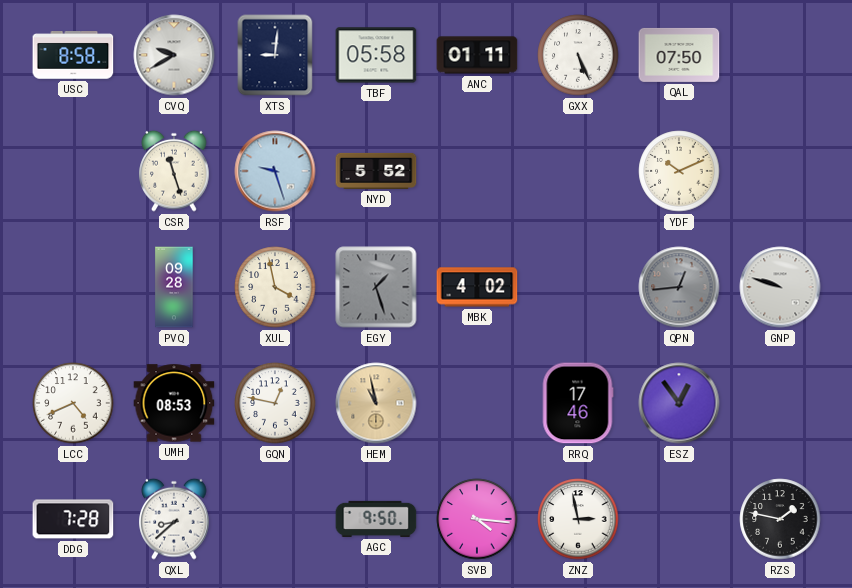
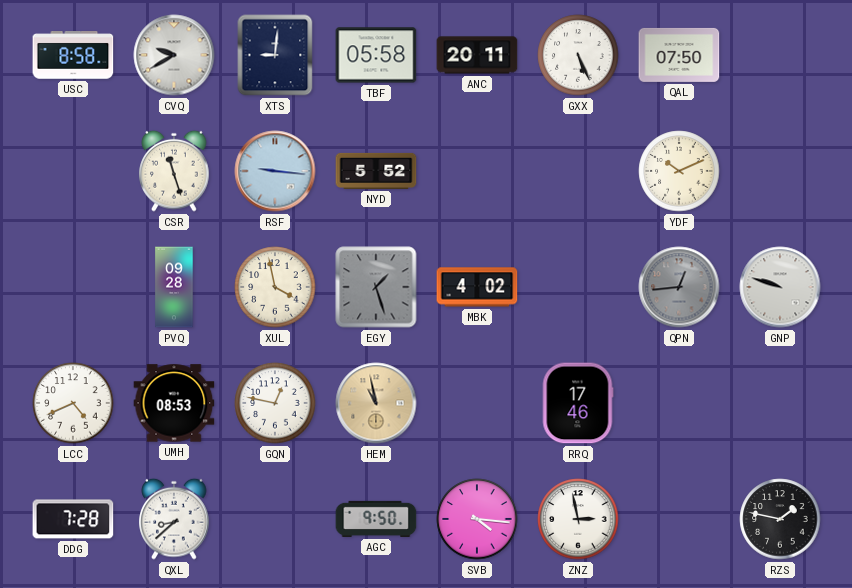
ANC: 01:11 -> 20:11 (477, 55)
RSF: 9:27 -> 9:16 (275, 171)
ESZ: 12:54 -> none (679, 403)
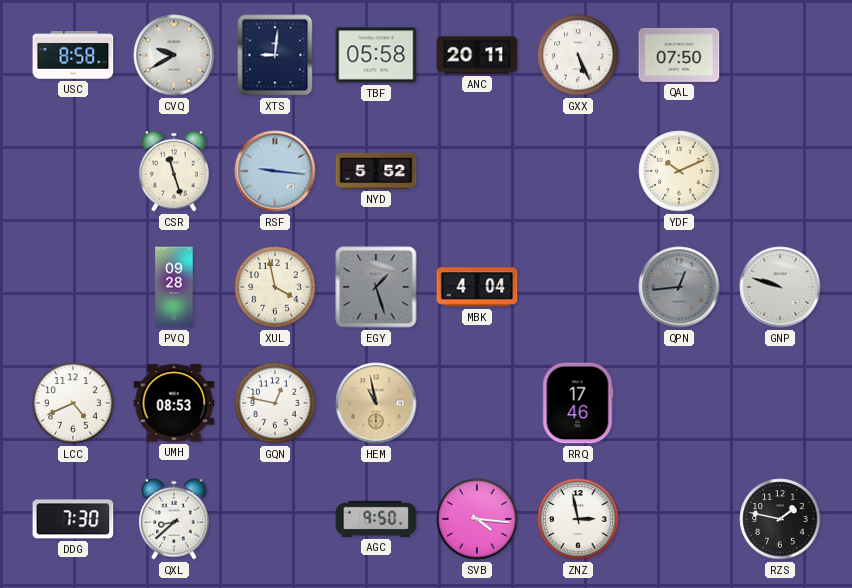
MBK: 4:02 -> 4:04 (477, 287)
DDG: 7:28 -> 7:30 (73, 519)
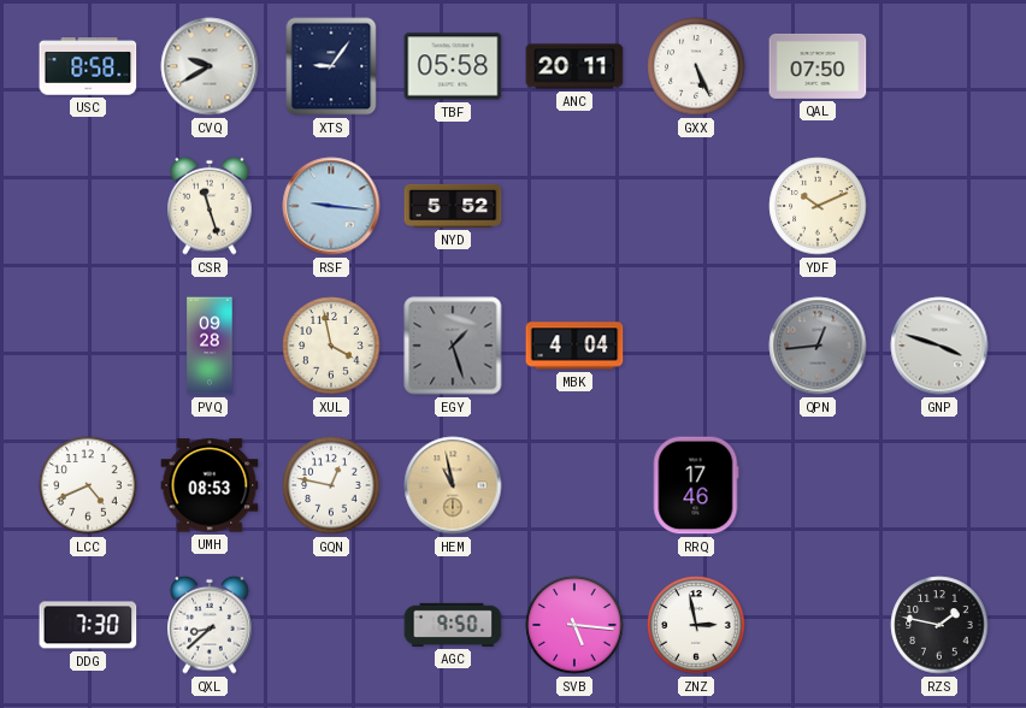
XTS: 9:01 -> 9:06 (331, 66)
GNP: 9:48 -> 3:48 (939, 346)
SVB: 4:16 -> 5:16 (574, 625)
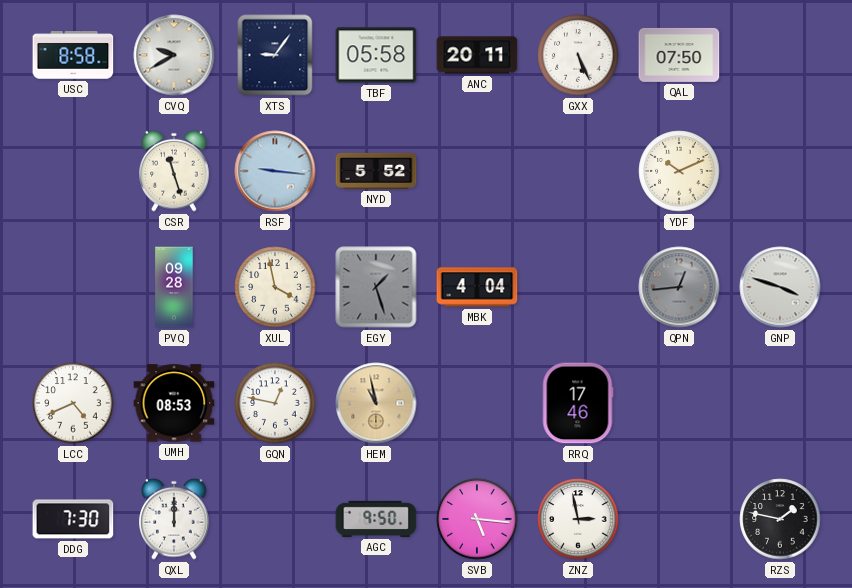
QXL: 8:38 -> 12:00 (174, 519)
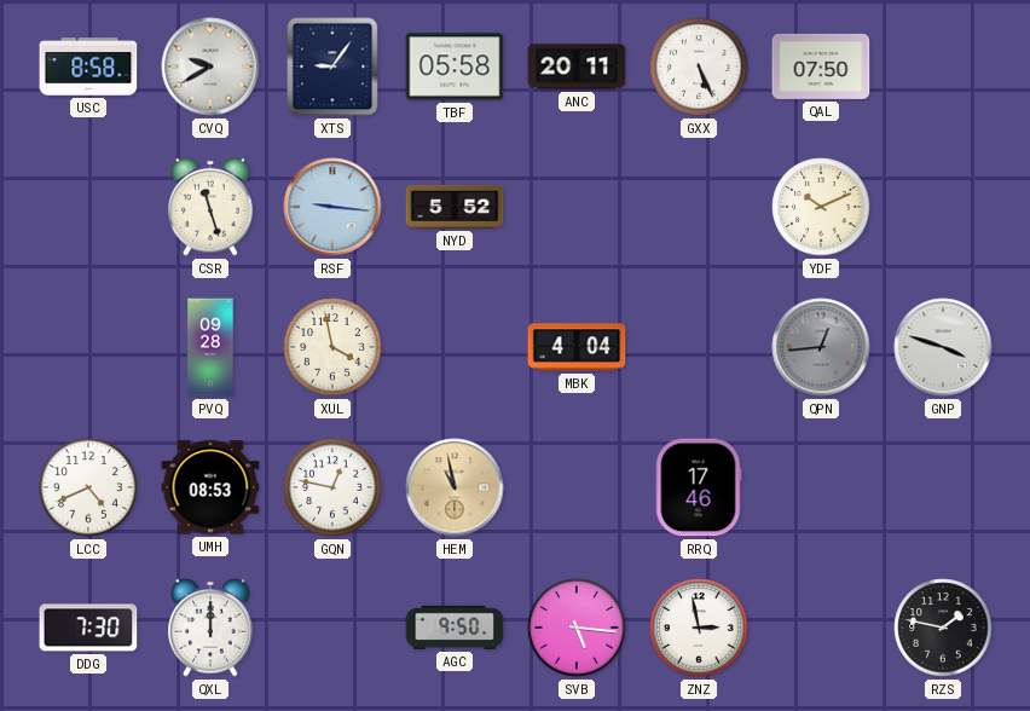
EGY: 1:27 -> none (376, 287)
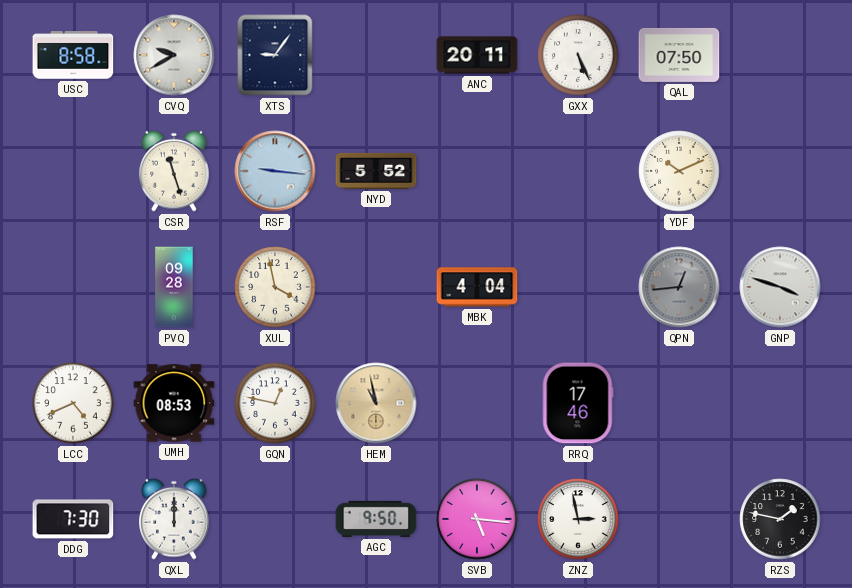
TBF: 05:58 -> none (455, 67)
